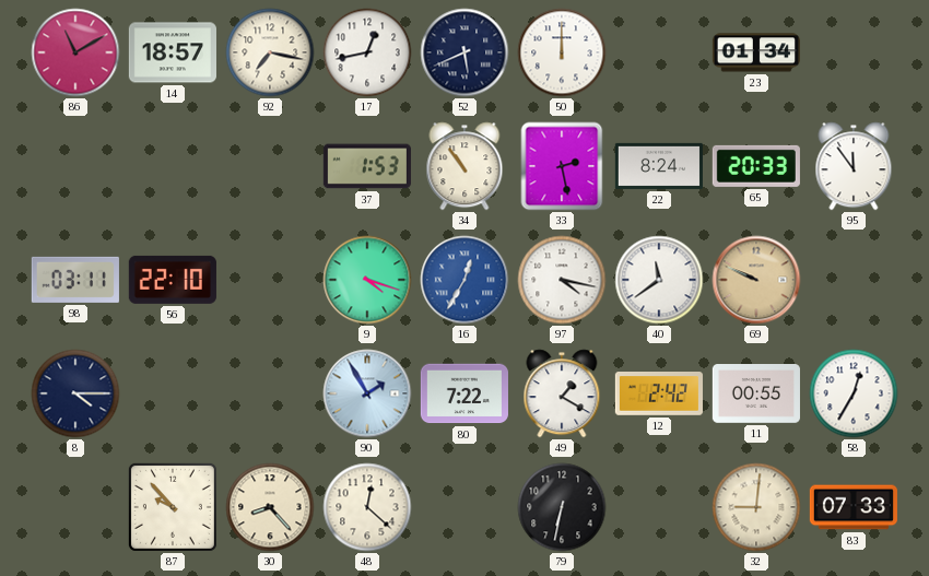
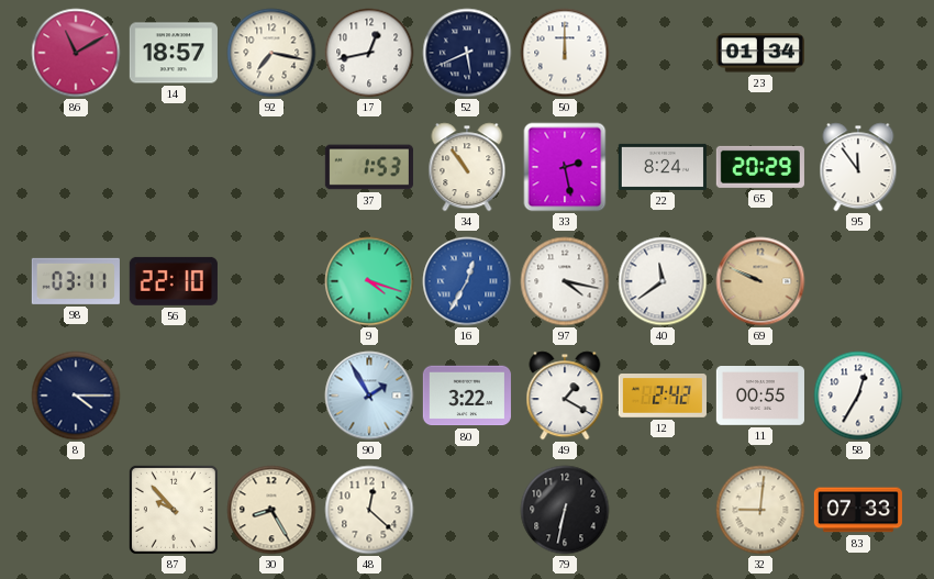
65: 20:33 -> 20:29 (760, 167)
80: 7:22 -> 3:22 (467, 396)
30: 8:23 -> 8:25 (271, 510)
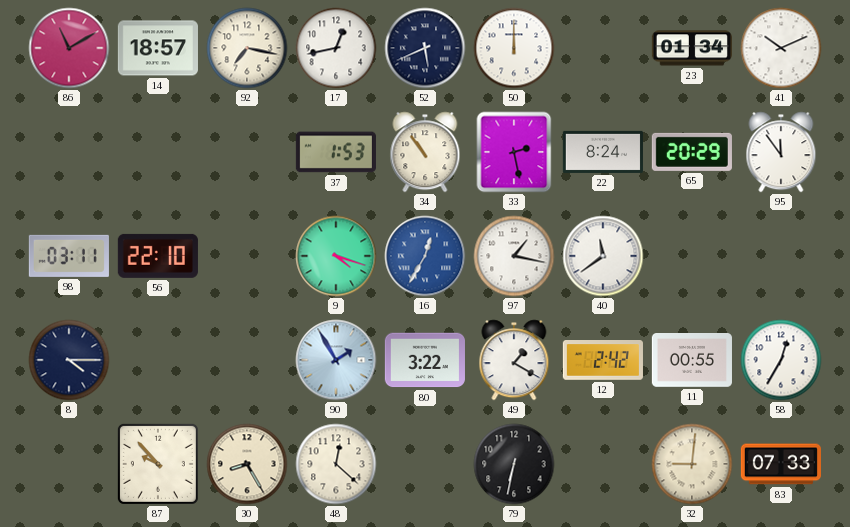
41: none -> 10:11 (781, 48)
97: 4:17 -> 1:17 (514, 256)
69: 9:49 -> none (760, 281)
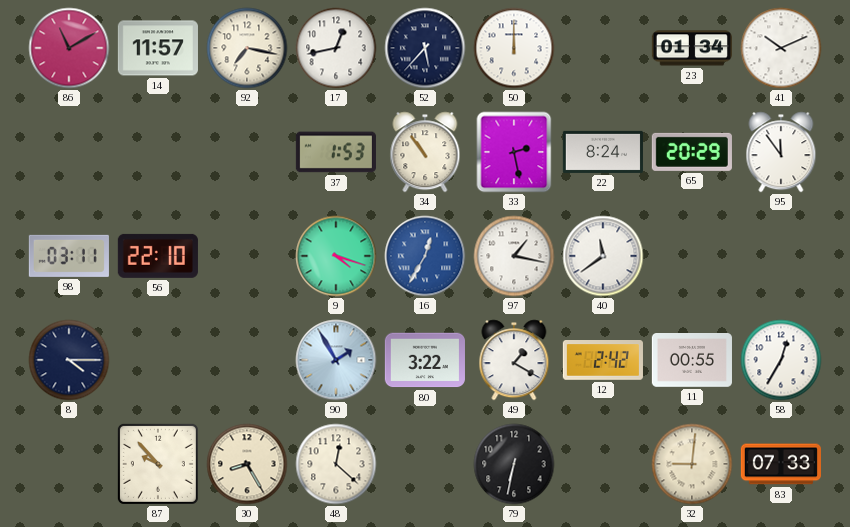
14: 18:57 -> 11:57 (158, 48)
52: 5:41 -> 5:37 (425, 48)
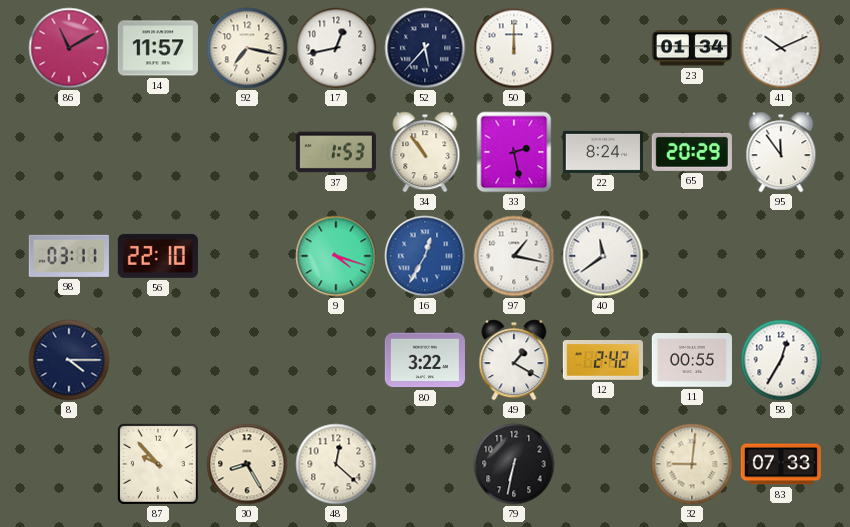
90: 1:55 -> none (336, 360)
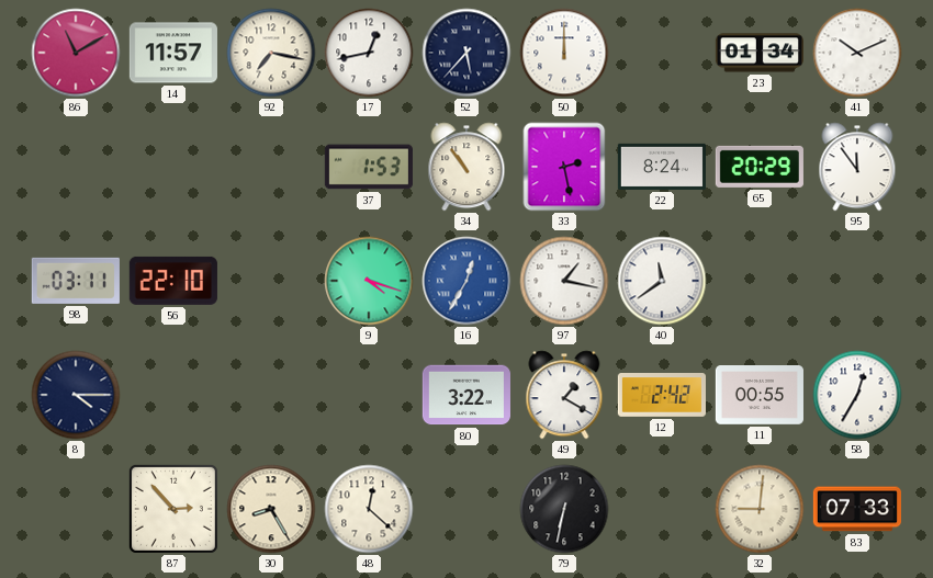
87: 9:53 -> 2:53 (173, 509)
